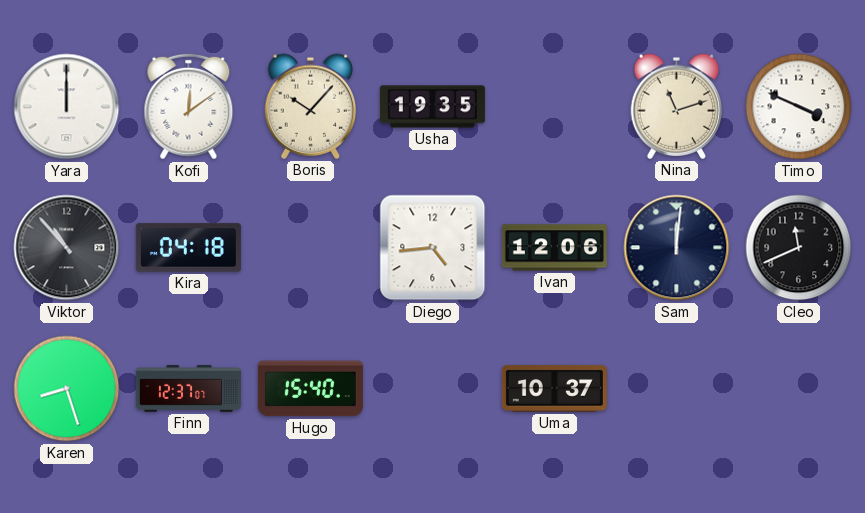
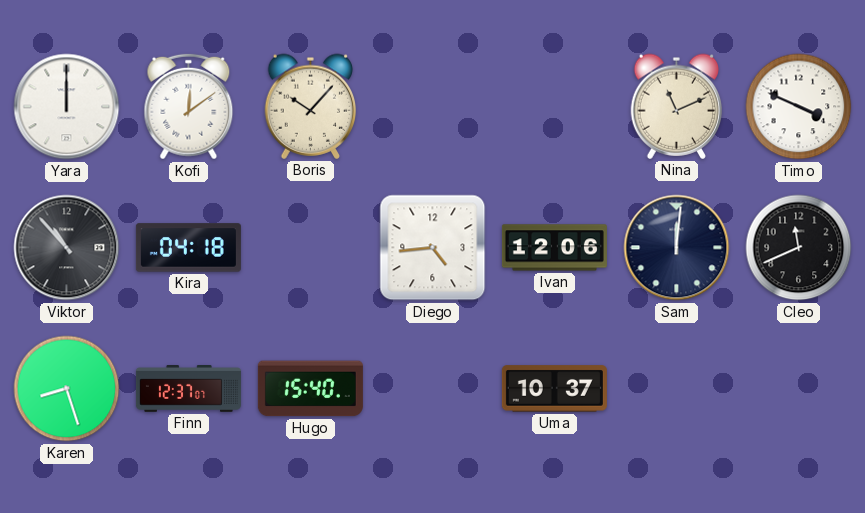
Usha: 19:35 -> none (432, 107)
Nina: 11:12 -> 11:11 (677, 106)
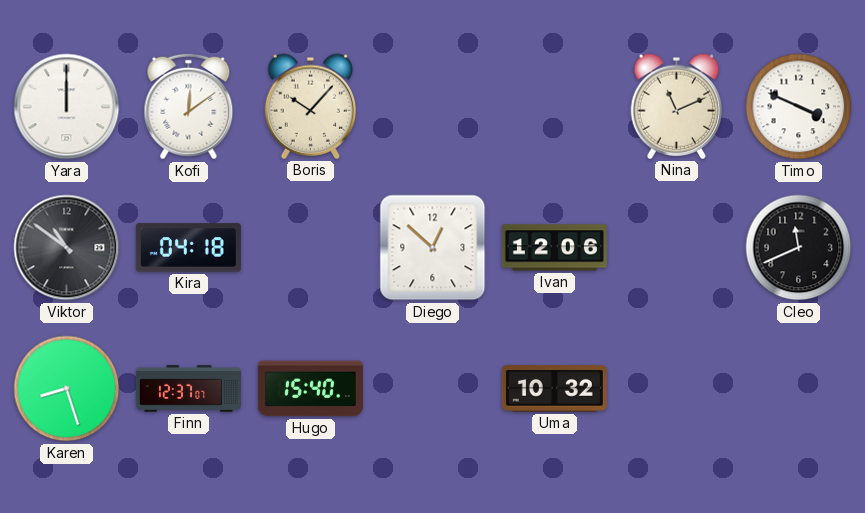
Viktor: 10:53 -> 10:51 (67, 248)
Diego: 4:44 -> 12:52 (433, 248)
Sam: 12:01 -> none (677, 248)
Uma: 10:37 -> 10:32 (554, 389)
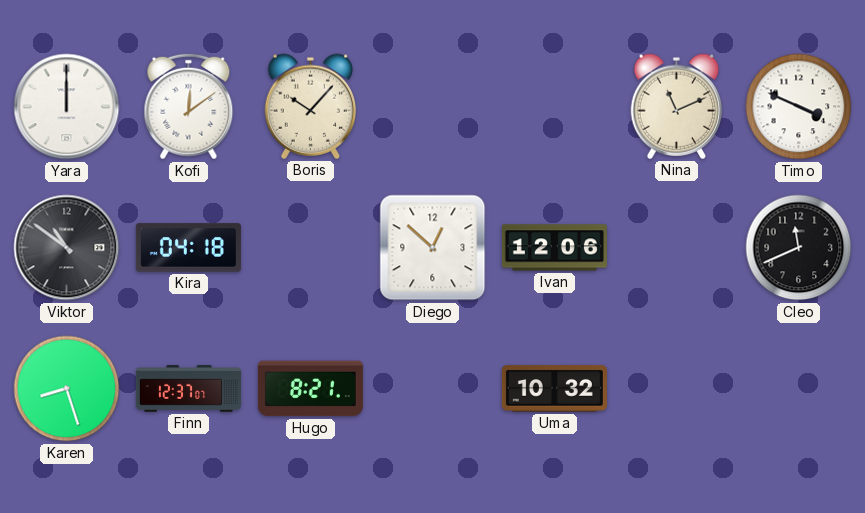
Hugo: 15:40 -> 8:21 (310, 389)
